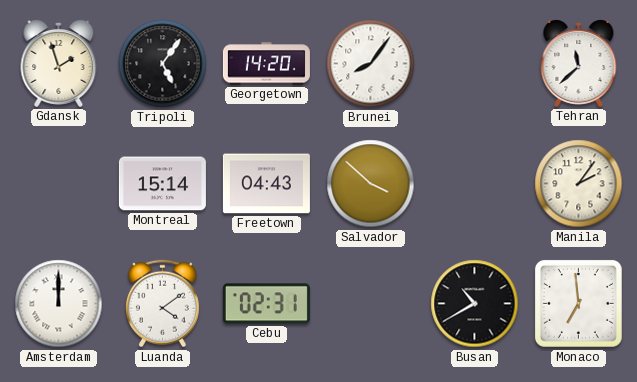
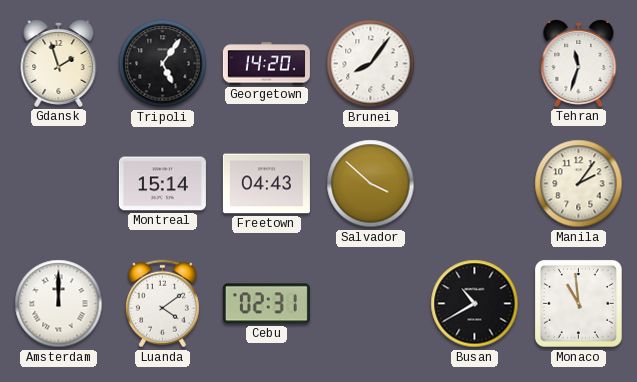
Tehran: 11:38 -> 11:33 (579, 63)
Monaco: 6:59 -> 10:59 (578, 303)
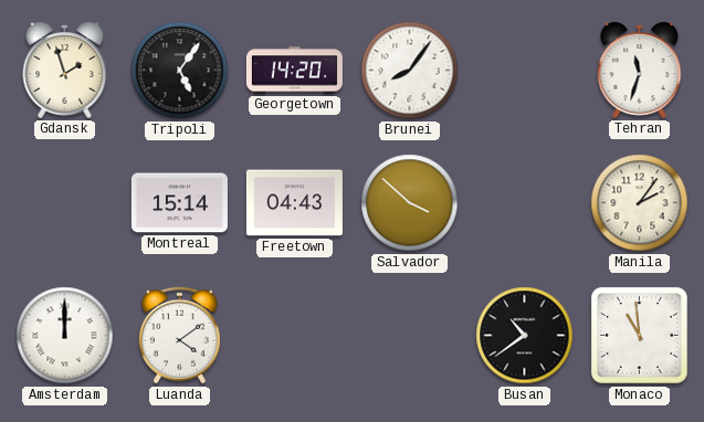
Cebu: 02:31 -> none (266, 304)
Busan: 10:40 -> 10:39 (525, 336)
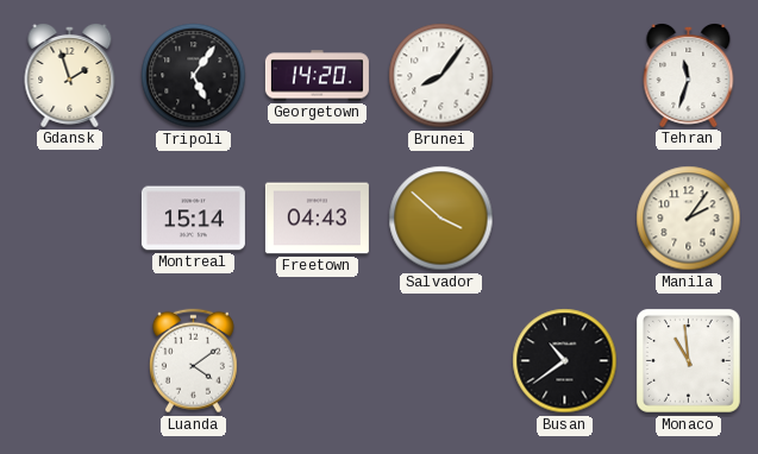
Amsterdam: 12:00 -> none (65, 336)
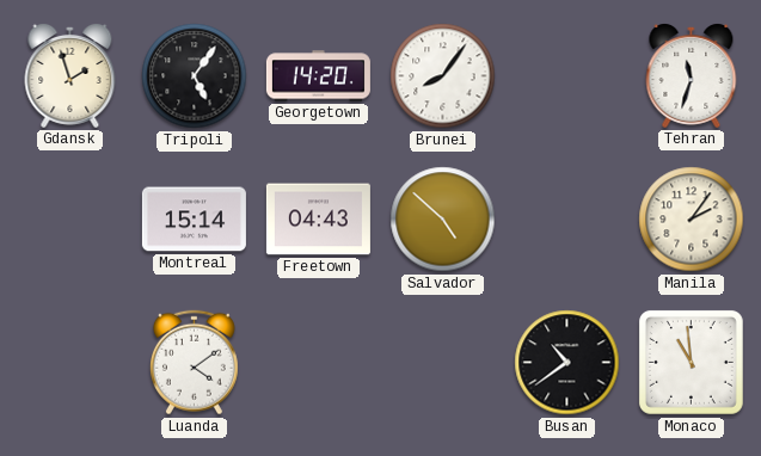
Salvador: 3:52 -> 4:52 (443, 220)
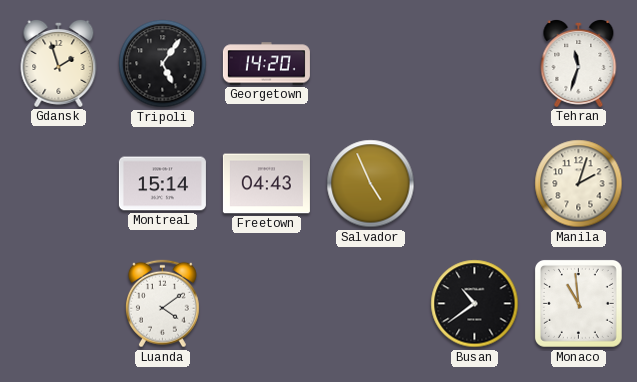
Brunei: 8:06 -> none (443, 76)
Salvador: 4:52 -> 4:56 (371, 184)
Manila: 2:06 -> 2:03 (579, 184)
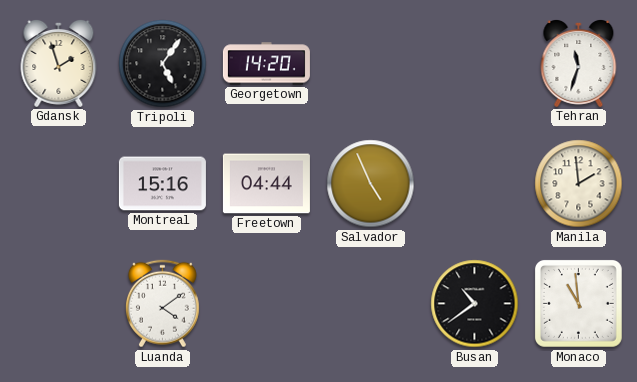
Montreal: 15:14 -> 15:16 (162, 184)
Freetown: 04:43 -> 04:44 (266, 184)
Manila: 2:03 -> 1:59 (579, 184)
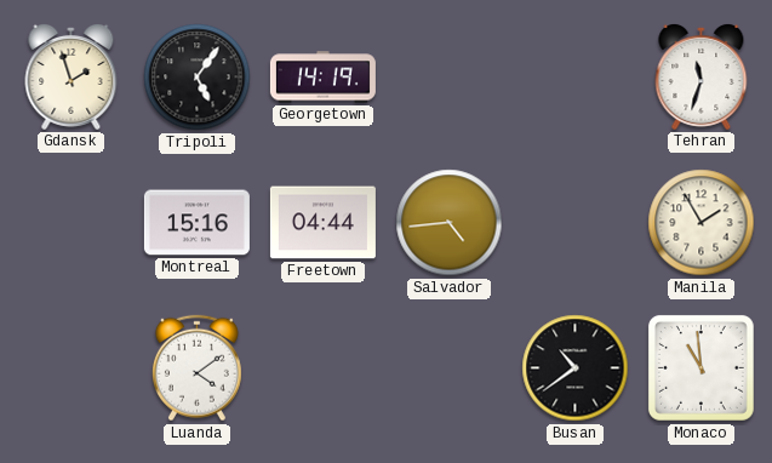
Georgetown: 14:20 -> 14:19 (322, 78)
Salvador: 4:56 -> 4:44 (450, 223)
Manila: 1:59 -> 1:55 (702, 223)
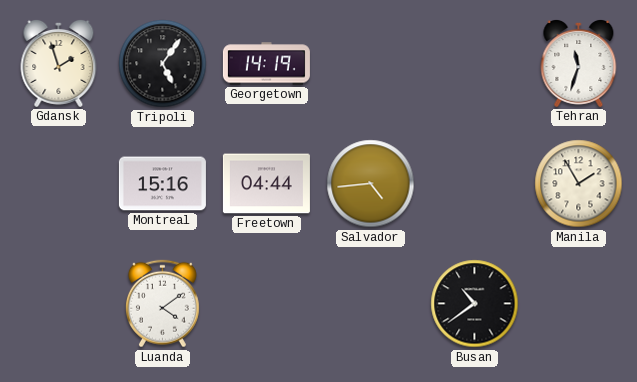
Monaco: 10:59 -> none (700, 367)
